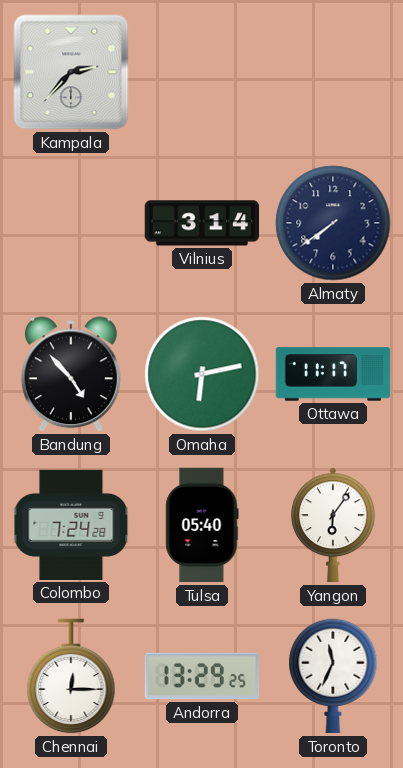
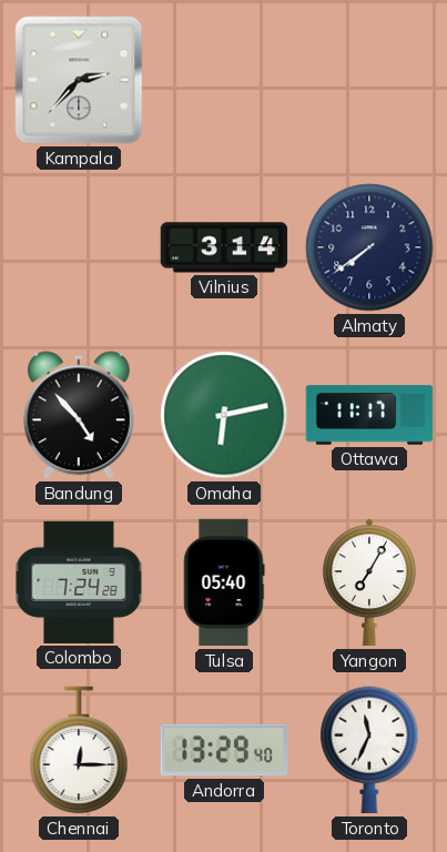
Yangon: 6:06 -> 7:05 (370, 582)
Andorra: 13:29:25 -> 13:29:40 (224, 750)
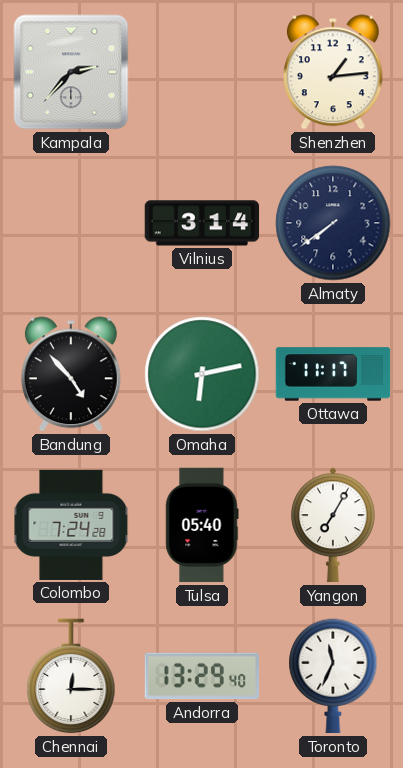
Shenzhen: none -> 1:14 (333, 72)
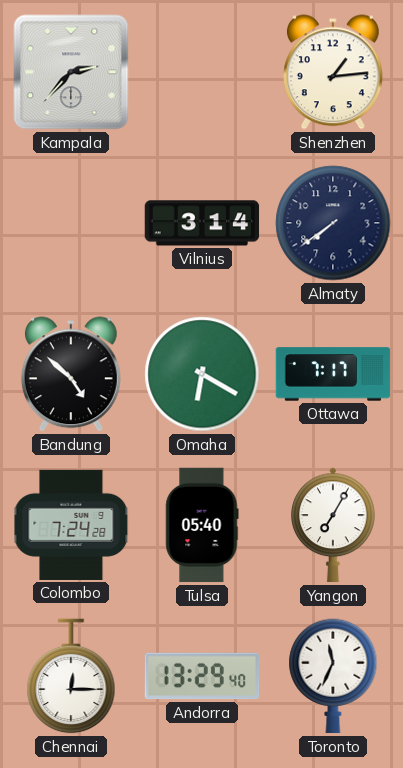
Bandung: 4:53 -> 4:52 (71, 374)
Omaha: 6:13 -> 6:20 (202, 374)
Ottawa: 11:17 -> 7:17 (333, 374)
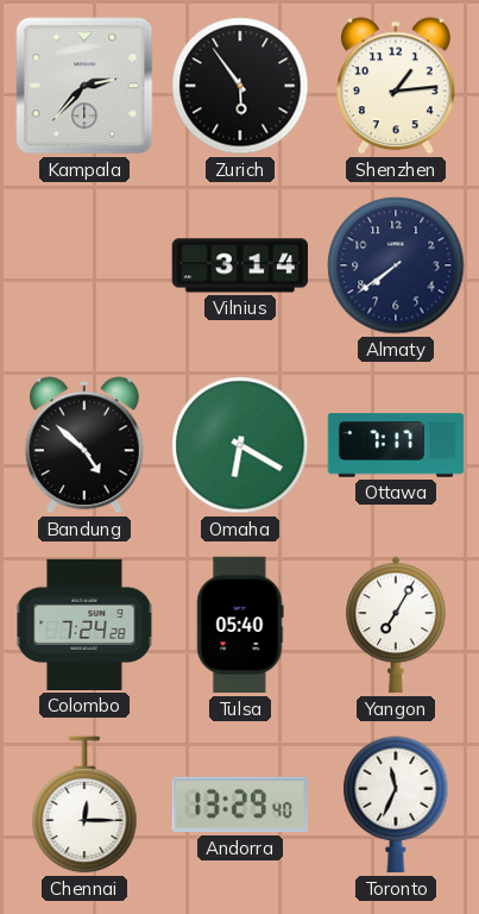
Zurich: none -> 5:54 (240, 86)
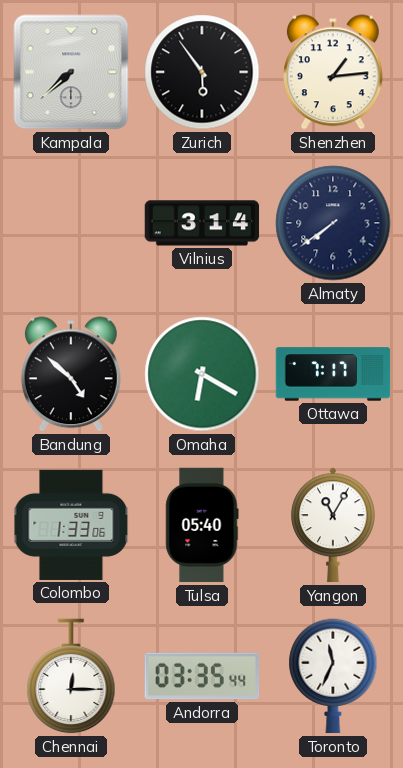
Kampala: 2:37 -> 7:38 (71, 72)
Colombo: 7:24 -> 1:33 (71, 525)
Yangon: 7:05 -> 11:05 (334, 525)
Andorra: 13:29 -> 03:35 (202, 676)
